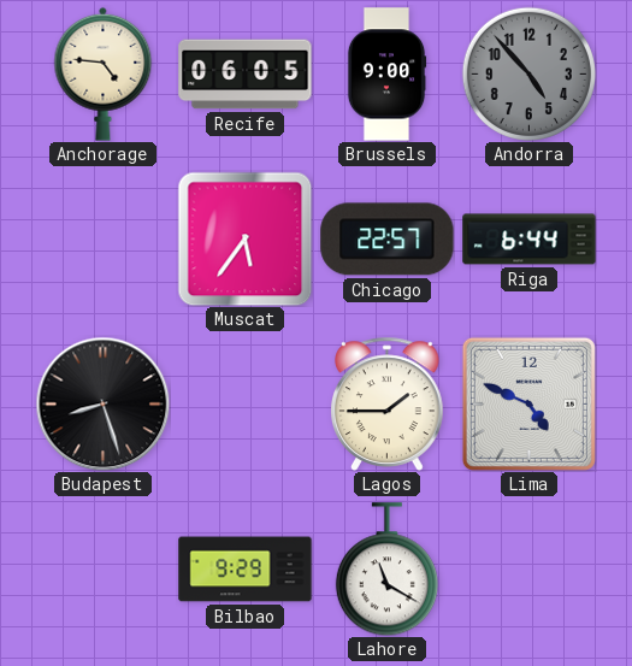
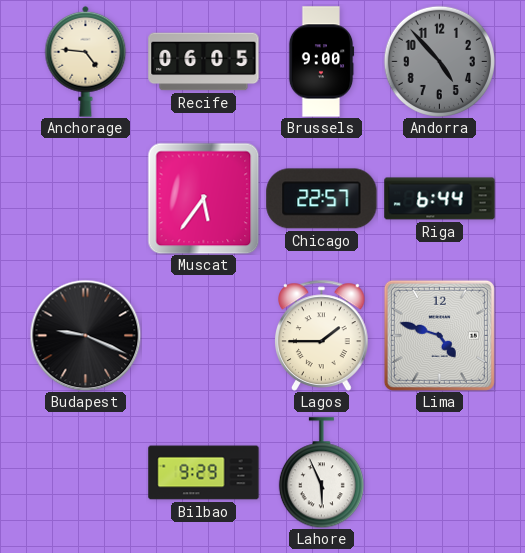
Budapest: 8:27 -> 9:19 (85, 335)
Lima: 4:49 -> 4:48 (439, 335)
Lahore: 11:20 -> 5:56 (321, 473)
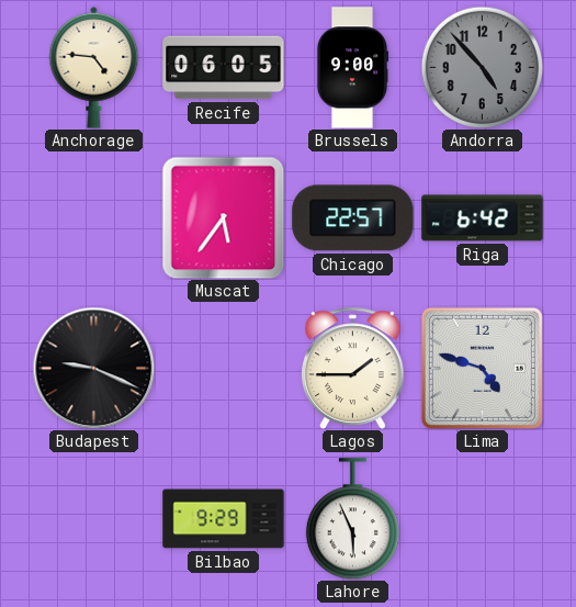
Riga: 6:44 -> 6:42 (483, 218)
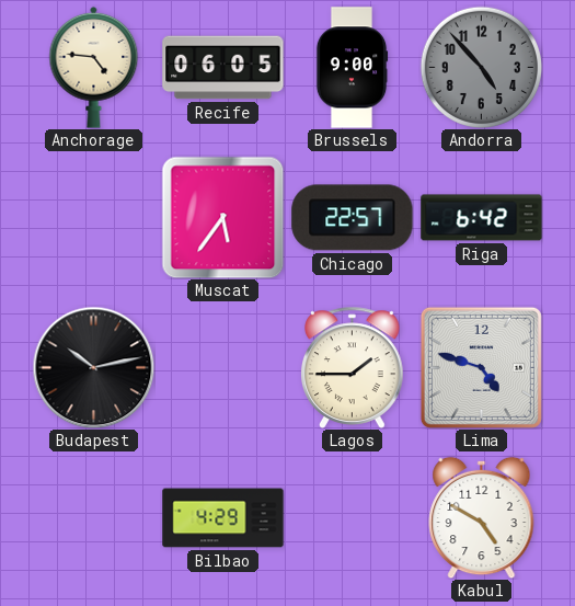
Budapest: 9:19 -> 10:13 (93, 367)
Bilbao: 9:29 -> 4:29 (223, 518)
Lahore: 5:56 -> none (352, 519)
Kabul: none -> 4:50 (482, 517)
